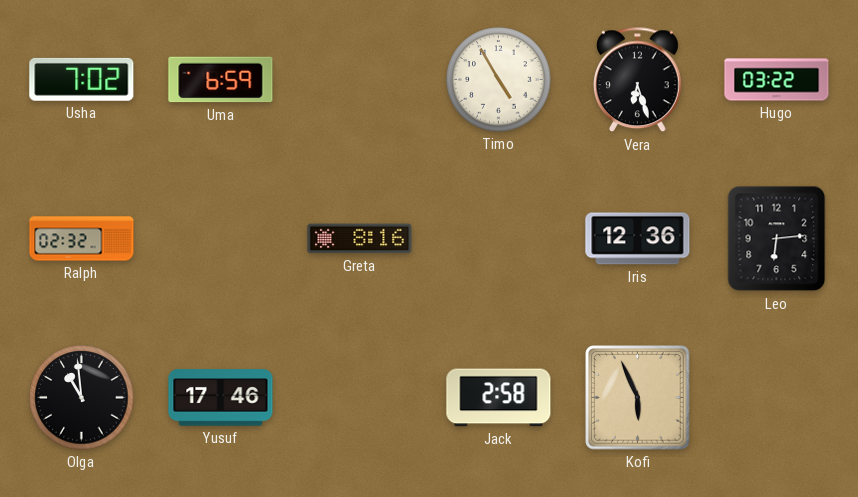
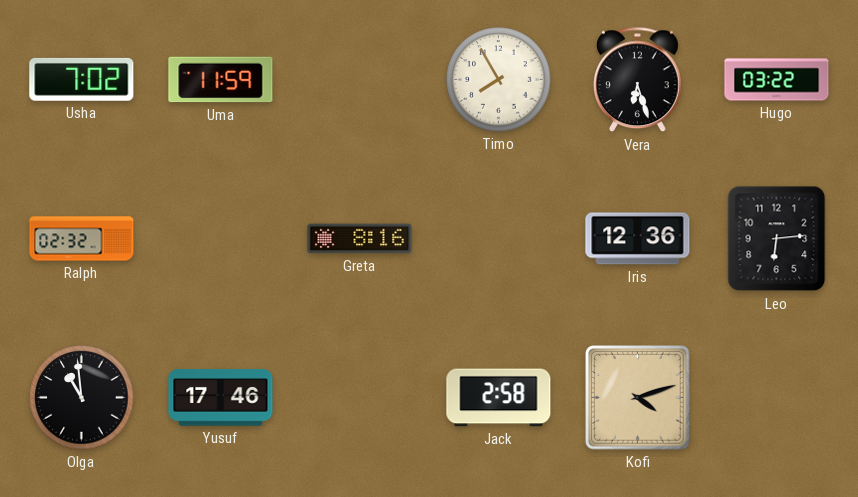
Uma: 6:59 -> 11:59 (221, 80)
Timo: 4:55 -> 7:55 (499, 80)
Kofi: 5:56 -> 4:12 (638, 398)
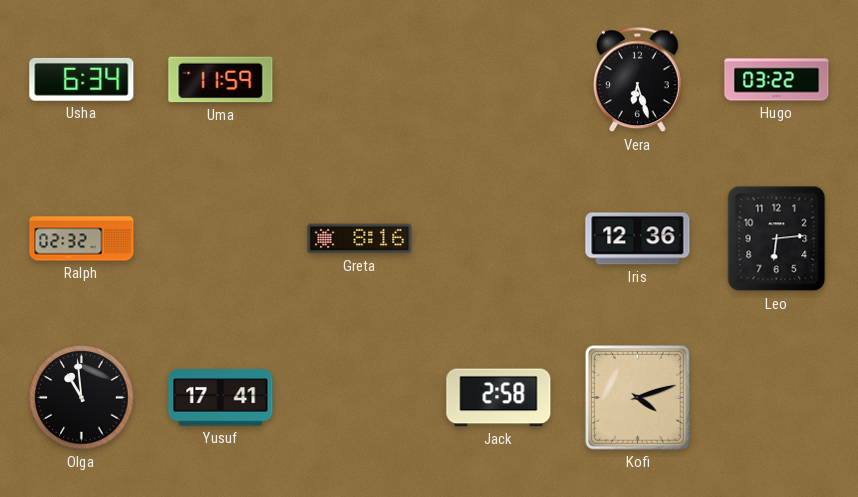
Usha: 7:02 -> 6:34 (82, 79)
Timo: 7:55 -> none (499, 80)
Yusuf: 17:46 -> 17:41 (221, 398)
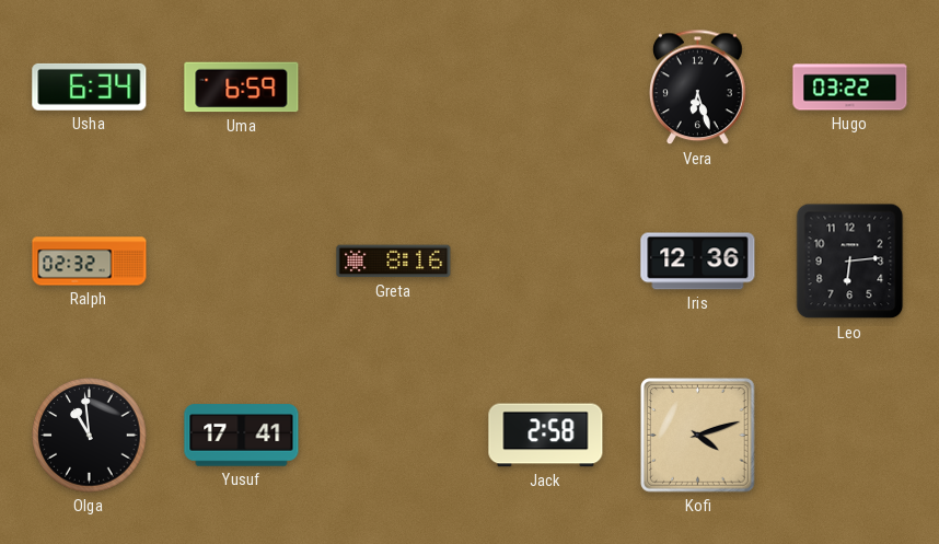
Uma: 11:59 -> 6:59 (242, 88)
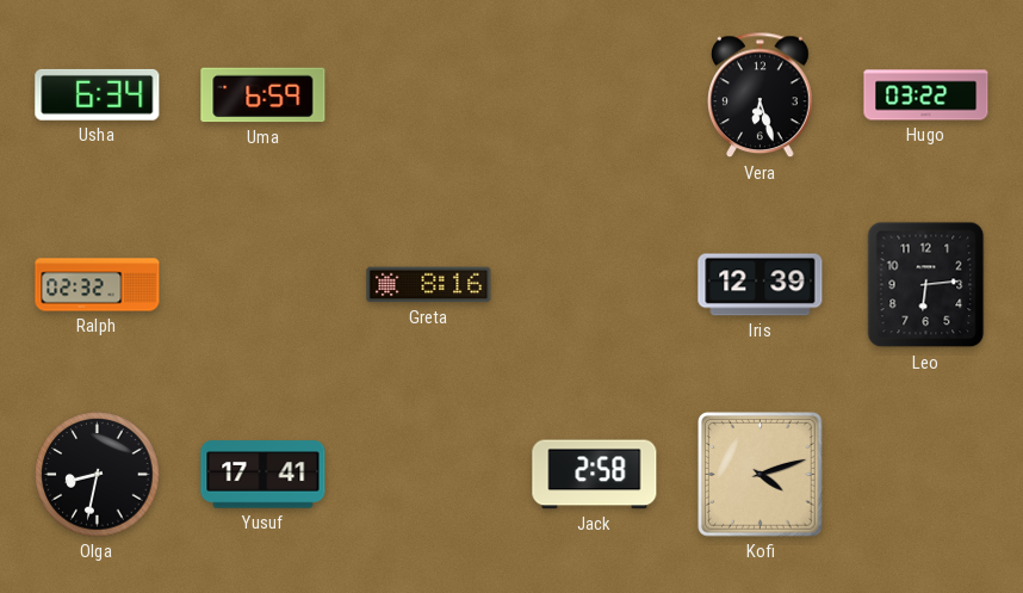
Iris: 12:36 -> 12:39 (761, 285)
Olga: 10:59 -> 8:32 (98, 475)
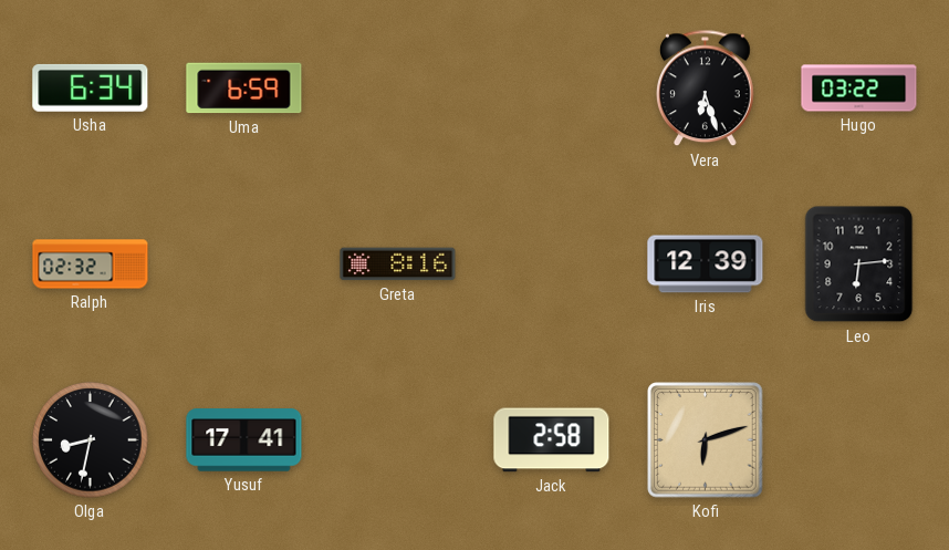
Kofi: 4:12 -> 6:12 (706, 440)
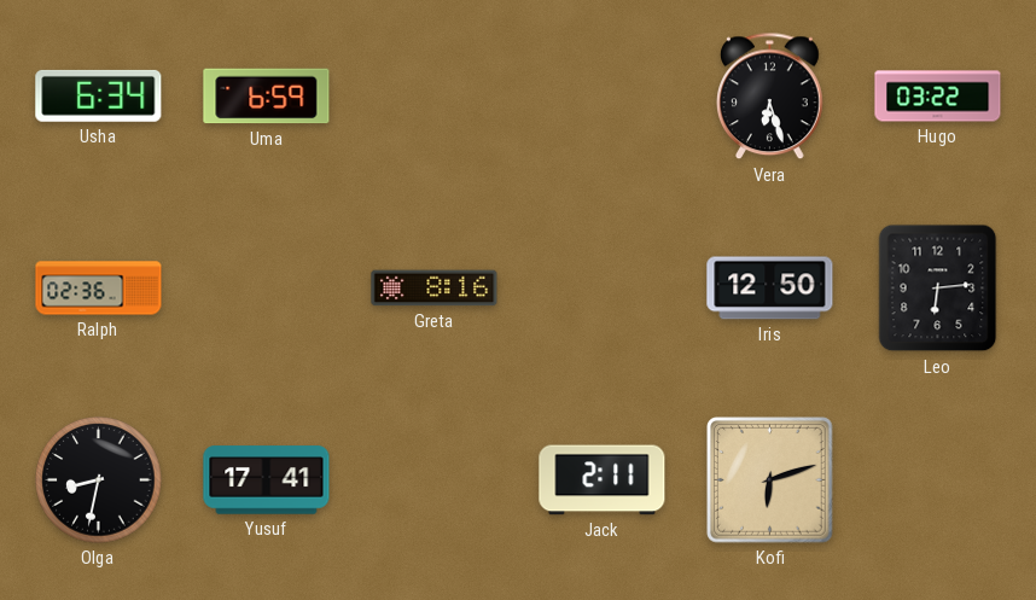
Ralph: 02:32 -> 02:36 (99, 289)
Iris: 12:39 -> 12:50 (770, 289)
Jack: 2:58 -> 2:11 (603, 480)
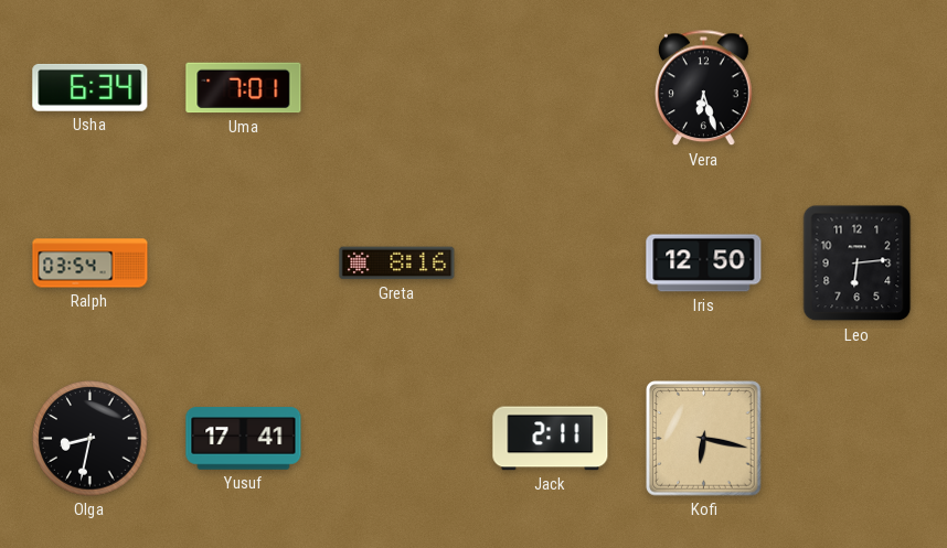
Uma: 6:59 -> 7:01 (244, 88)
Hugo: 03:22 -> none (938, 97)
Ralph: 02:36 -> 03:54 (91, 264)
Kofi: 6:12 -> 6:17 (704, 439)
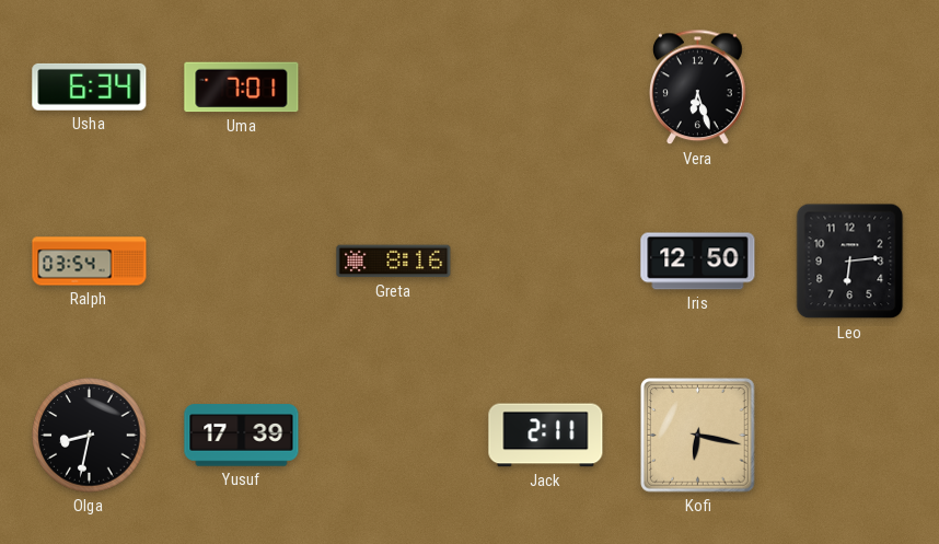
Yusuf: 17:41 -> 17:39 (242, 436)
